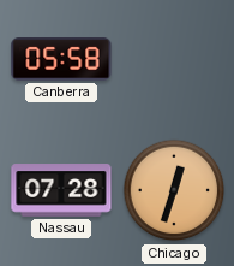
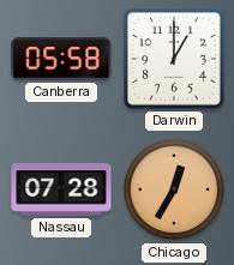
Darwin: none -> 1:00 (174, 59)
Chicago: 12:33 -> 12:35 (174, 189)
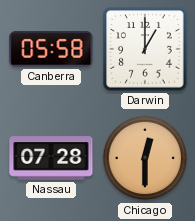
Chicago: 12:35 -> 12:30 (145, 158)
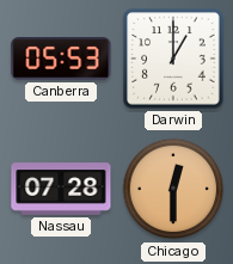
Canberra: 05:58 -> 05:53 (61, 59)
